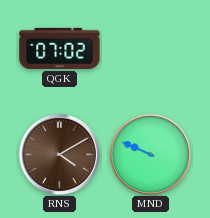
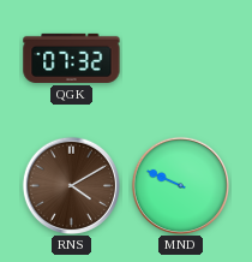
QGK: 07:02 -> 07:32 (72, 58)
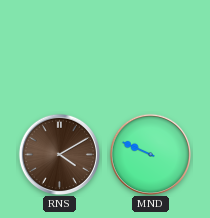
QGK: 07:32 -> none (72, 58)
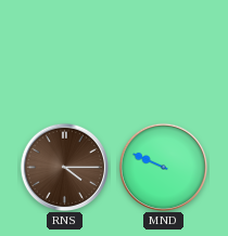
RNS: 4:10 -> 4:15 (64, 167)
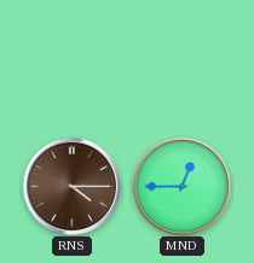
MND: 9:49 -> 12:45 (181, 186)
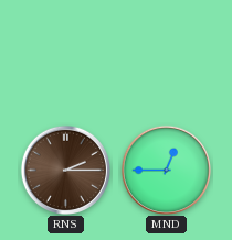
RNS: 4:15 -> 2:15 (65, 170)
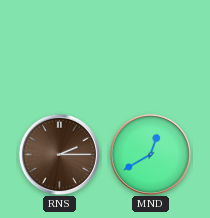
MND: 12:45 -> 12:40 (150, 154)
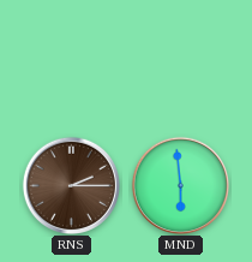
MND: 12:40 -> 5:59 (180, 185)
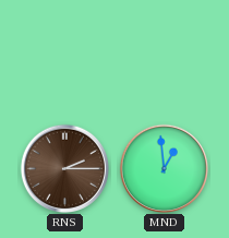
MND: 5:59 -> 12:59 (164, 168)
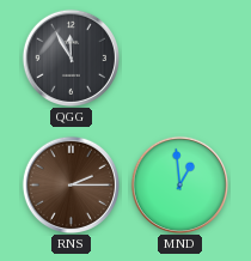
QGG: none -> 11:55 (71, 57)
